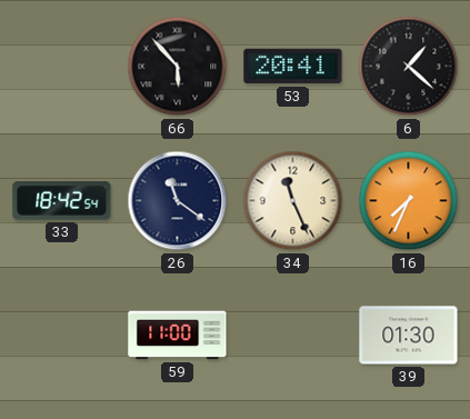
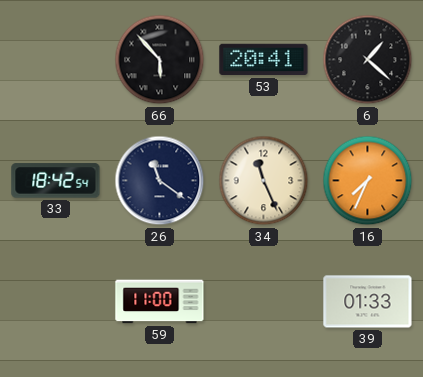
39: 01:30 -> 01:33 (368, 302)
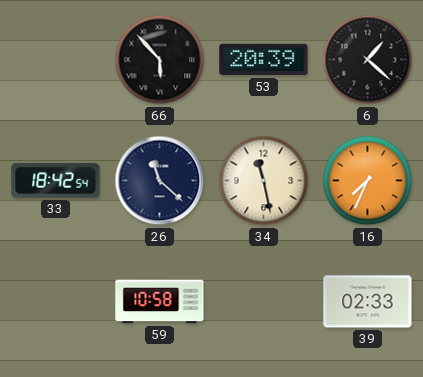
53: 20:41 -> 20:39 (264, 60)
26: 11:21 -> 11:22 (160, 181)
34: 11:26 -> 11:28 (264, 181)
59: 11:00 -> 10:58 (160, 302)
39: 01:33 -> 02:33 (368, 302)
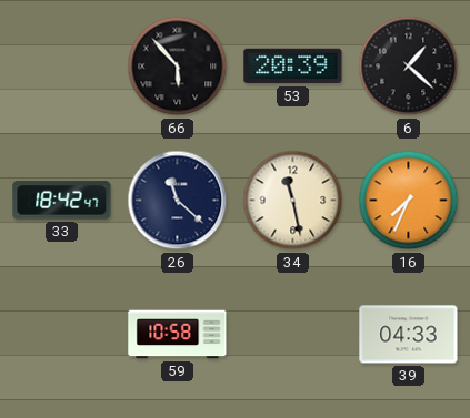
33: 18:42:54 -> 18:42:47 (62, 201)
39: 02:33 -> 04:33 (409, 335)
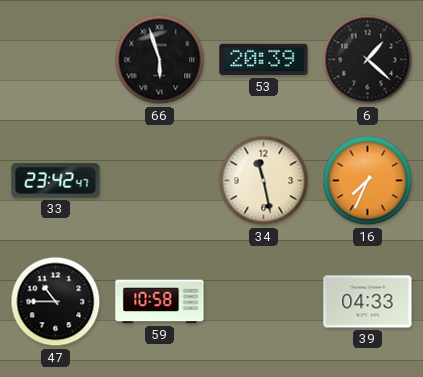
66: 5:53 -> 5:57 (160, 60)
33: 18:42 -> 23:42 (56, 181)
26: 11:22 -> none (178, 201)
47: none -> 10:45 (56, 302)
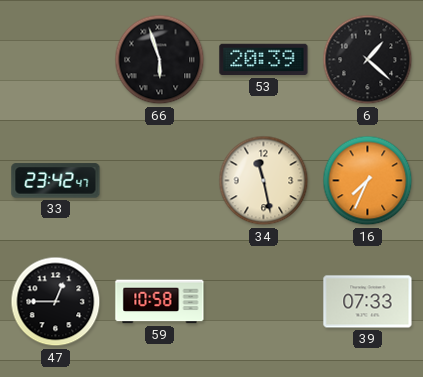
47: 10:45 -> 12:45 (56, 302)
39: 04:33 -> 07:33 (368, 302)
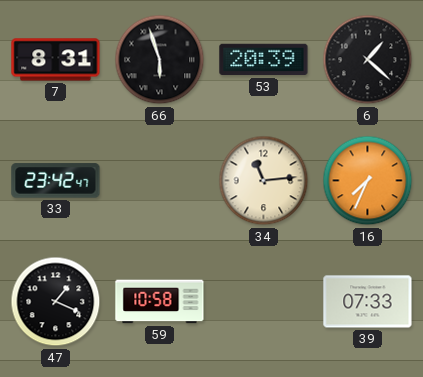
7: none -> 8:31 (56, 60)
34: 11:28 -> 11:14 (264, 181)
47: 12:45 -> 1:19 (56, 302)
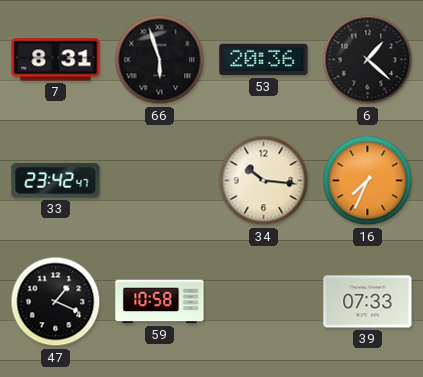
53: 20:39 -> 20:36 (264, 60)
34: 11:14 -> 10:16 (264, 181)
